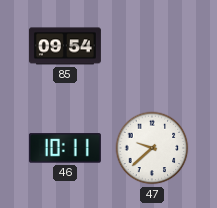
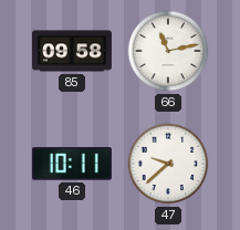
85: 09:54 -> 09:58 (72, 51)
66: none -> 11:13 (168, 51)
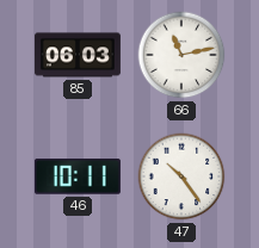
85: 09:58 -> 06:03 (78, 55)
47: 9:38 -> 10:24 (181, 176)
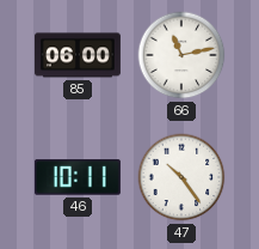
85: 06:03 -> 06:00 (78, 55)
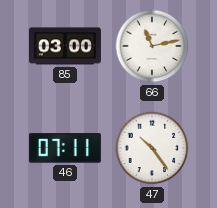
85: 06:00 -> 03:00 (65, 46)
46: 10:11 -> 07:11 (65, 148)
